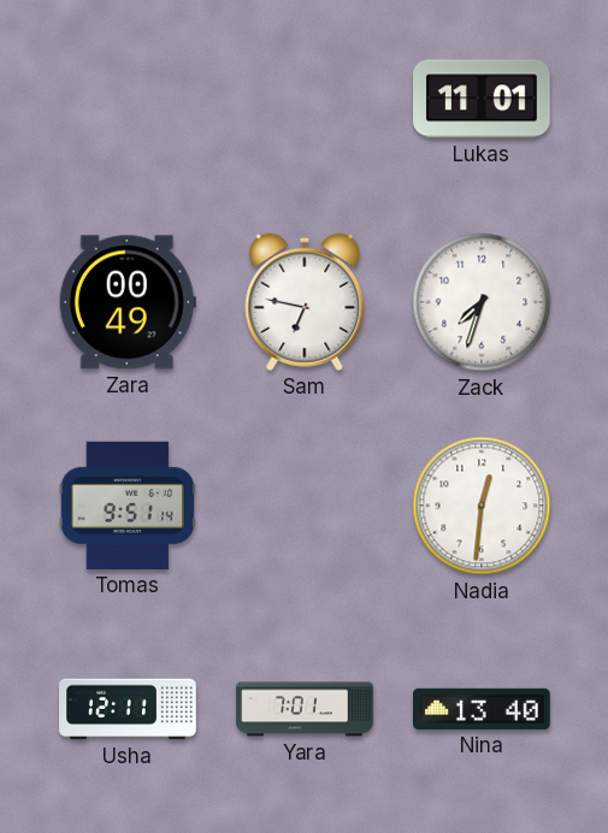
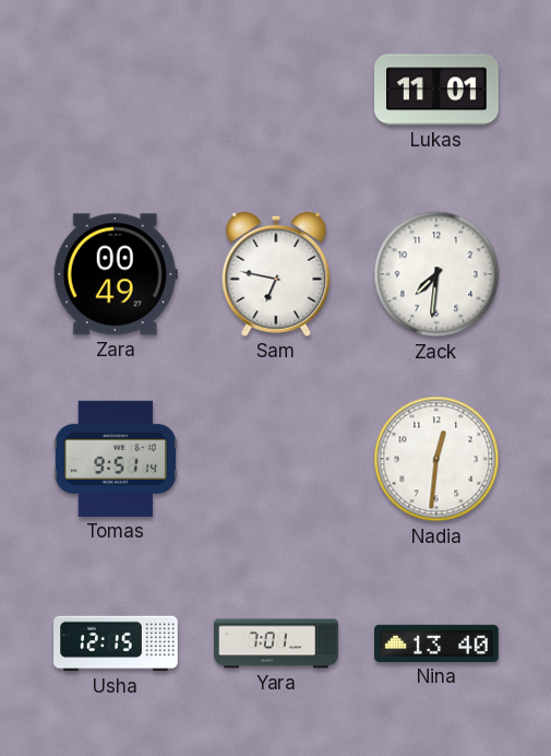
Zack: 7:33 -> 7:31 (436, 274)
Usha: 12:11 -> 12:15 (116, 643)
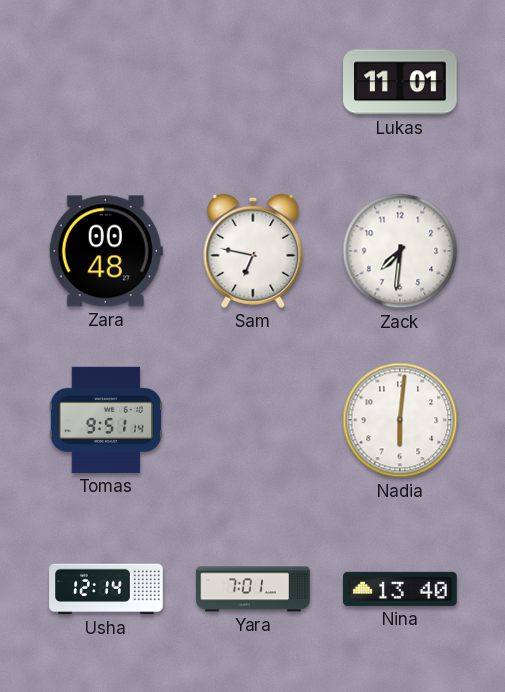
Zara: 00:49 -> 00:48 (106, 251)
Nadia: 12:31 -> 6:01 (400, 420)
Usha: 12:15 -> 12:14 (106, 589)
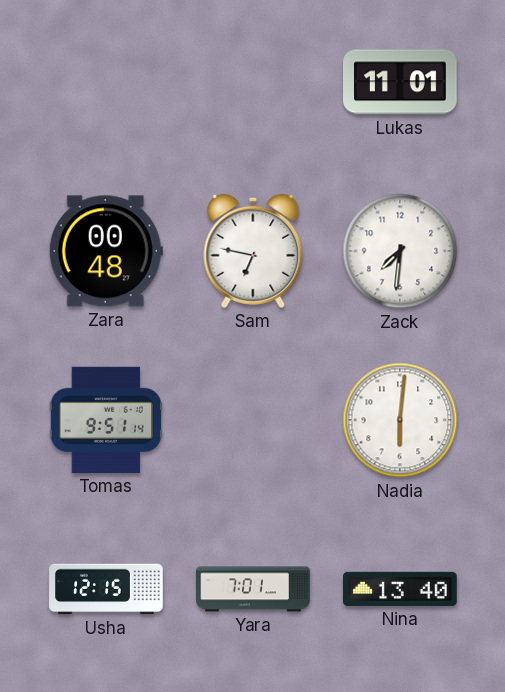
Usha: 12:14 -> 12:15 (106, 589)
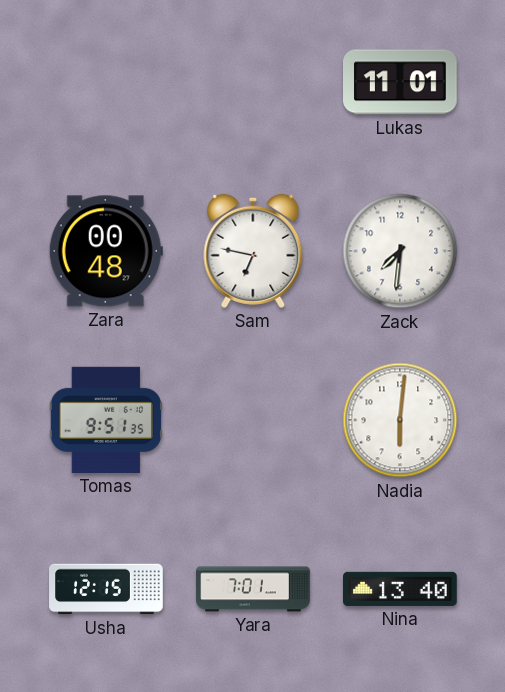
Tomas: 9:51:14 -> 9:51:35 (105, 420)
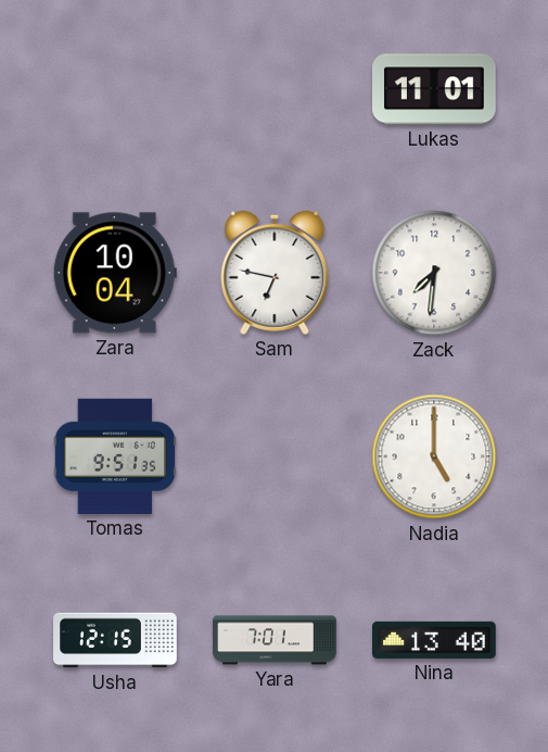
Zara: 00:48 -> 10:04 (115, 273)
Nadia: 6:01 -> 5:00 (434, 456)
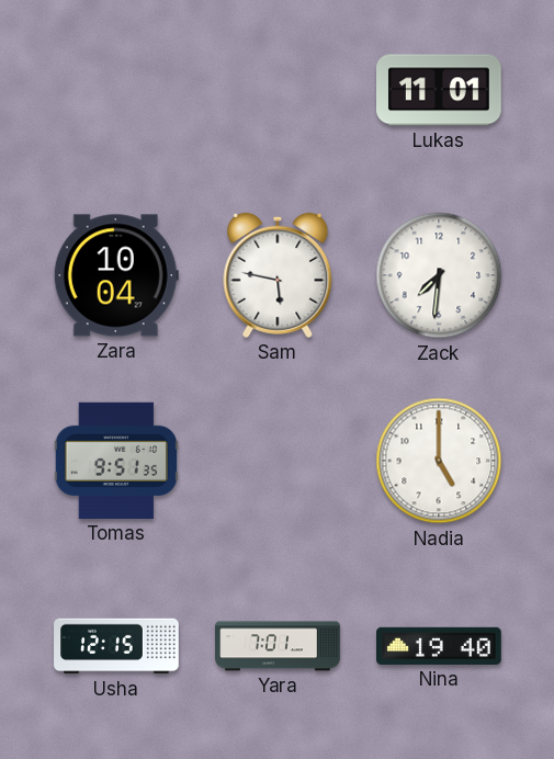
Sam: 6:47 -> 5:47 (278, 275)
Nina: 13:40 -> 19:40 (440, 646)
